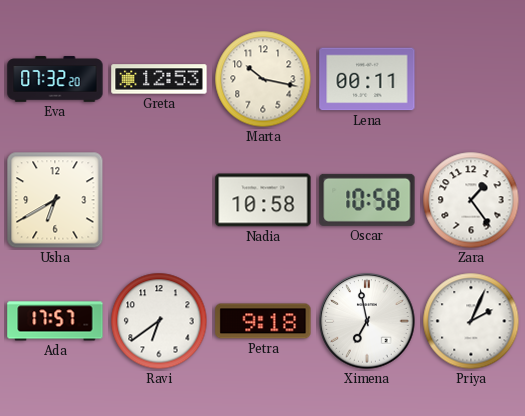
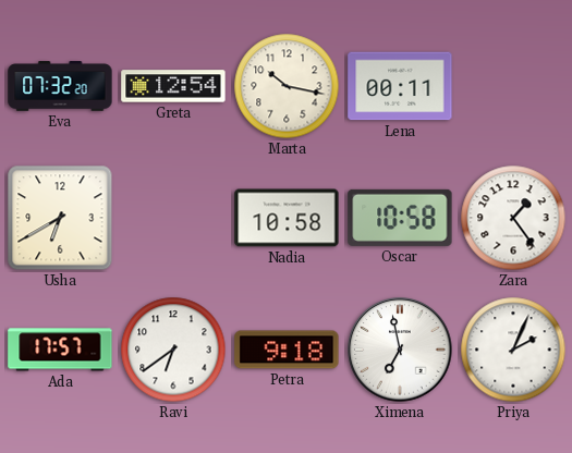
Greta: 12:53 -> 12:54 (173, 86)
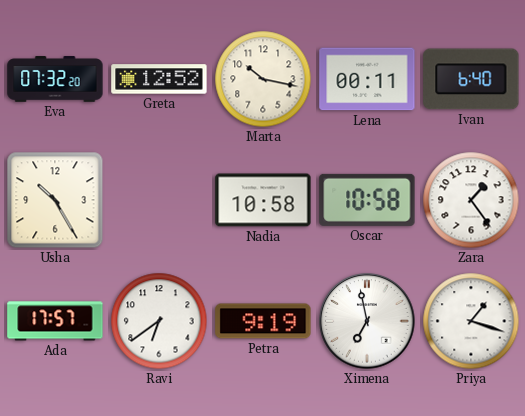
Greta: 12:54 -> 12:52 (159, 79)
Ivan: none -> 6:40 (471, 79)
Usha: 6:40 -> 10:25 (55, 200)
Petra: 9:18 -> 9:19 (263, 321)
Priya: 2:04 -> 1:18 (471, 321)
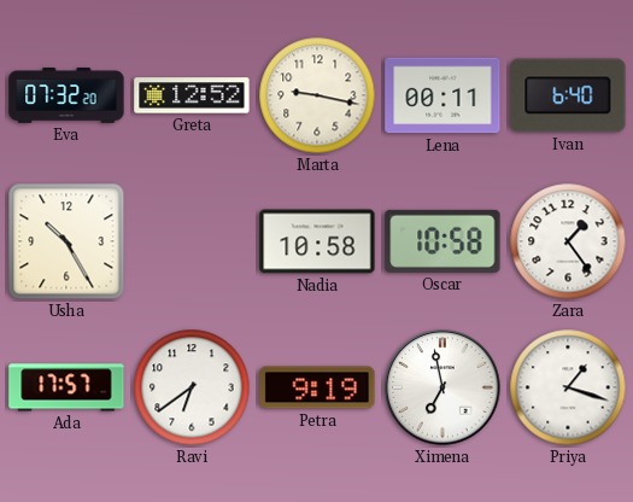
Marta: 10:17 -> 9:17 (317, 95)
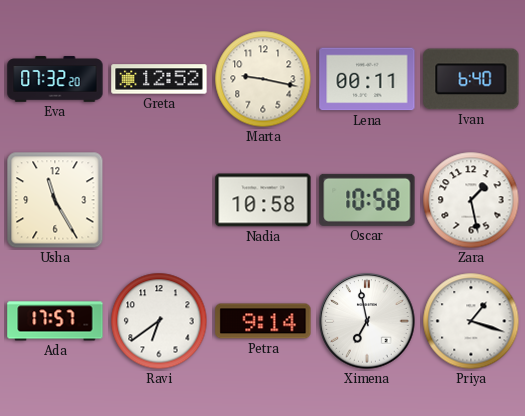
Usha: 10:25 -> 11:25 (55, 200)
Zara: 1:24 -> 1:28 (471, 200)
Petra: 9:19 -> 9:14 (263, 321)
